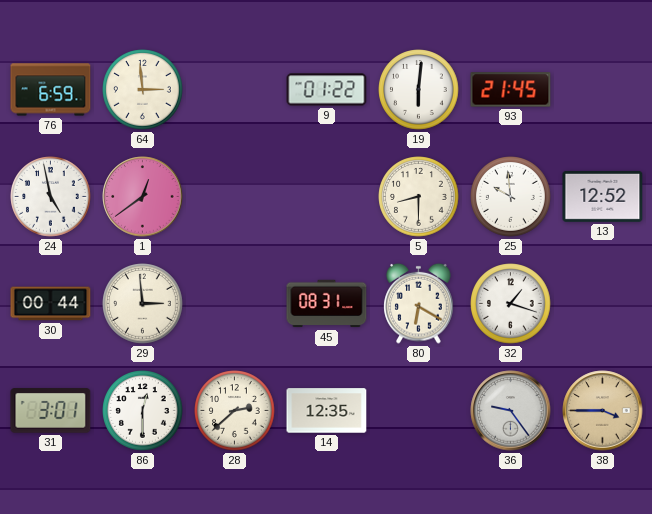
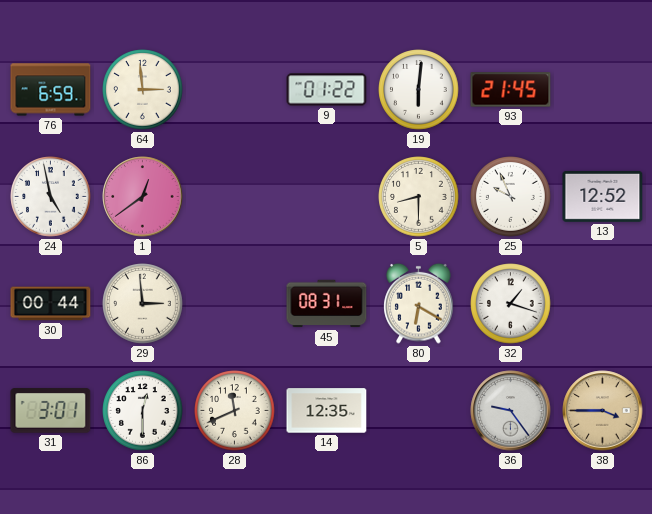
25: 9:59 -> 9:56 (511, 197)
28: 2:38 -> 11:41 (235, 411)
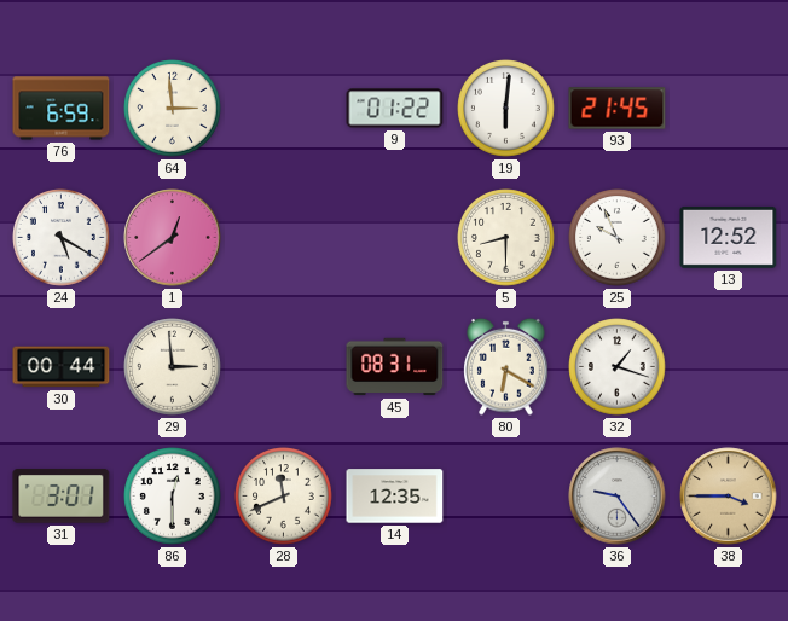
24: 4:58 -> 5:20 (62, 238)
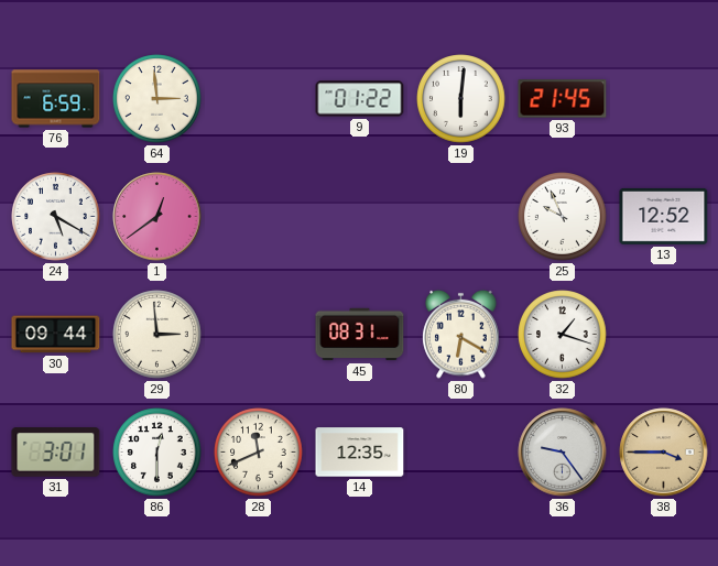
5: 8:30 -> none (506, 238)
30: 00:44 -> 09:44 (56, 335)
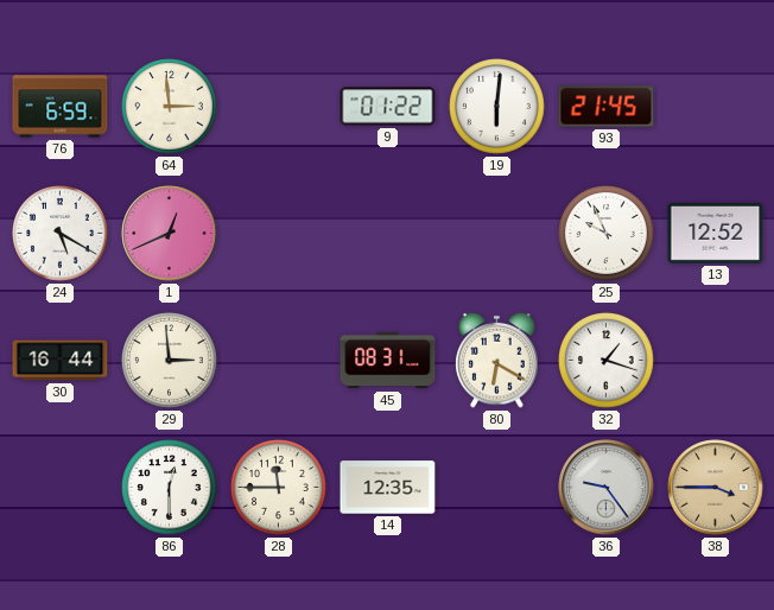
1: 12:39 -> 12:41 (170, 234)
30: 09:44 -> 16:44 (61, 361)
31: 3:01 -> none (56, 453)
28: 11:41 -> 11:45 (279, 488)
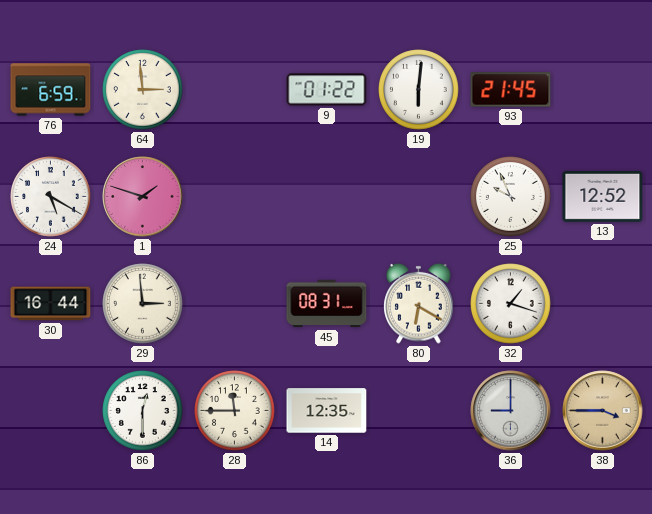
1: 12:41 -> 1:48 (143, 197)
36: 9:24 -> 9:00 (511, 411)
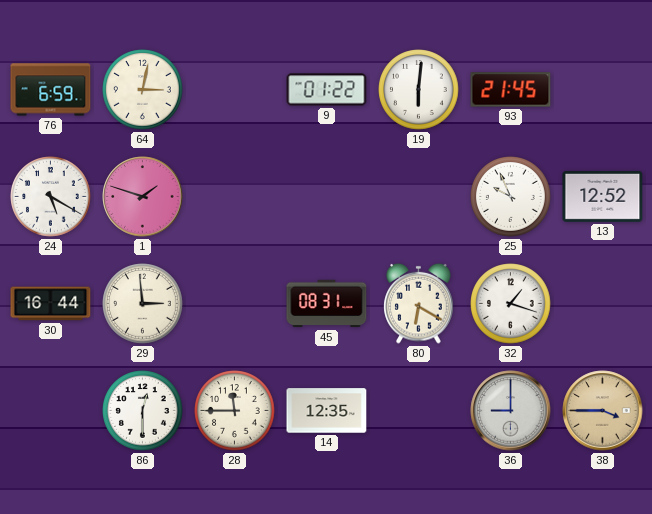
64: 2:59 -> 3:02 (143, 90)
